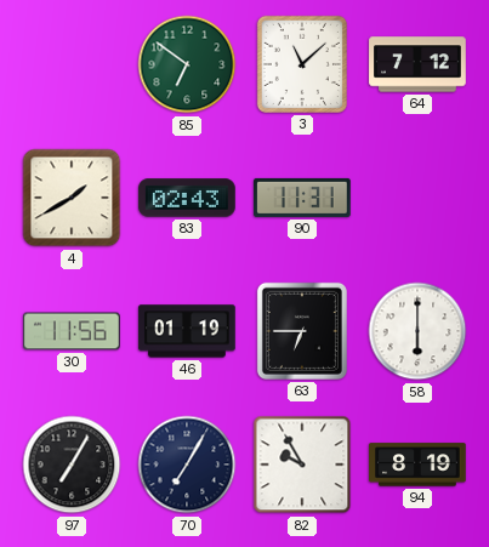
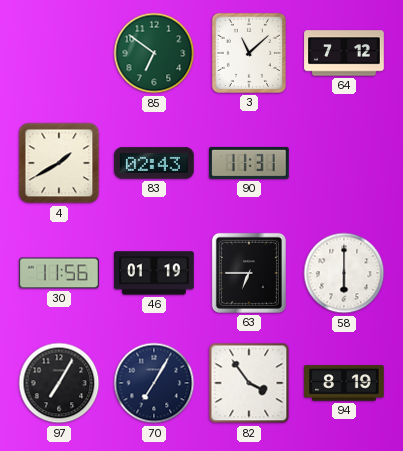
82: 9:55 -> 3:54 (249, 383)
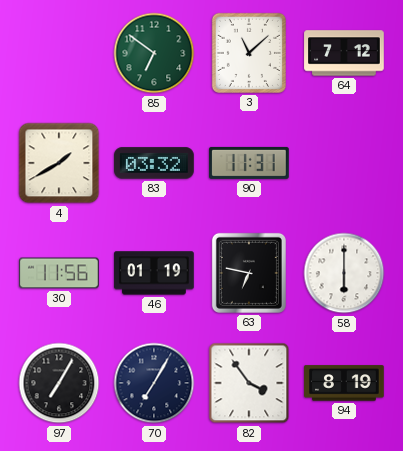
83: 02:43 -> 03:32 (154, 163)
63: 6:45 -> 6:47 (249, 273)
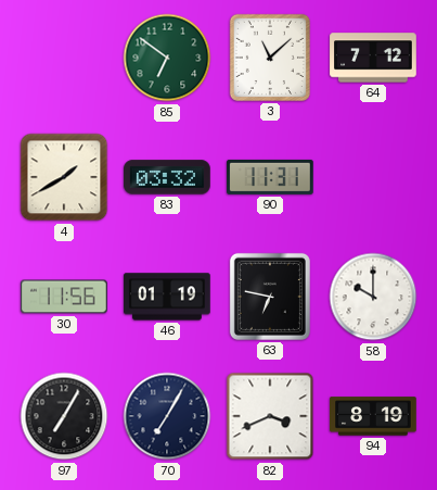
58: 6:00 -> 10:00 (373, 297)
82: 3:54 -> 3:41 (270, 416)
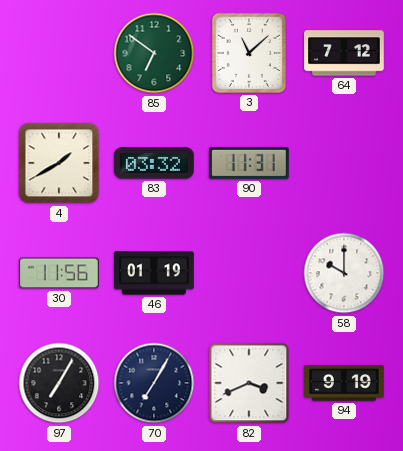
63: 6:47 -> none (270, 297)
94: 8:19 -> 9:19 (344, 383)
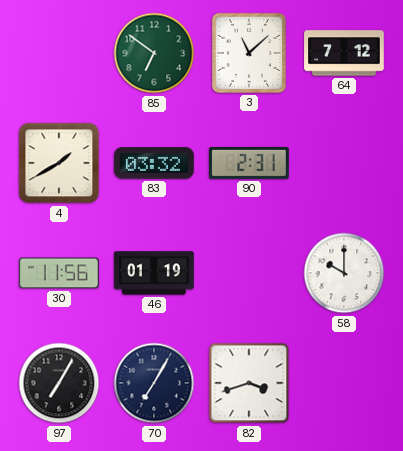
90: 11:31 -> 2:31 (249, 163)
82: 3:41 -> 3:42 (249, 383)
94: 9:19 -> none (344, 383)
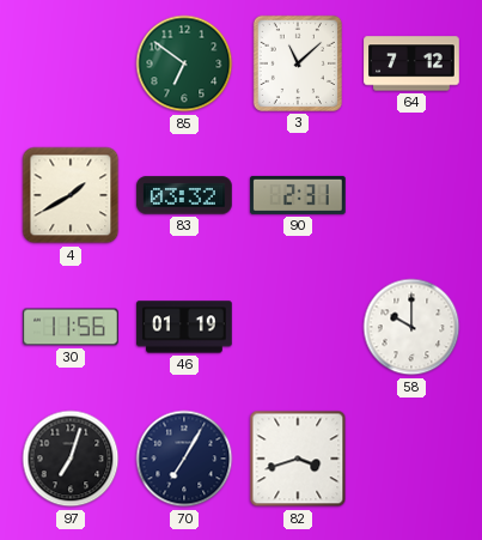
97: 7:05 -> 7:03 (71, 459)
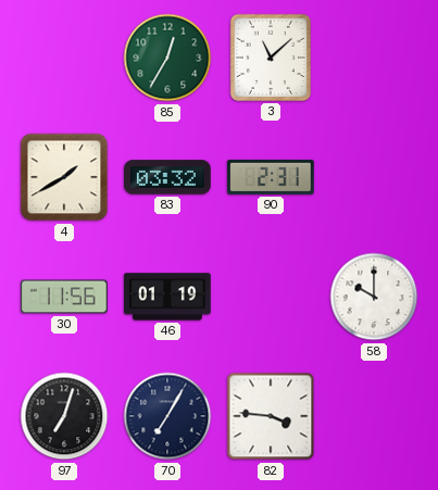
85: 6:51 -> 12:35 (167, 58)
64: 7:12 -> none (411, 63)
82: 3:42 -> 3:46 (271, 416)
